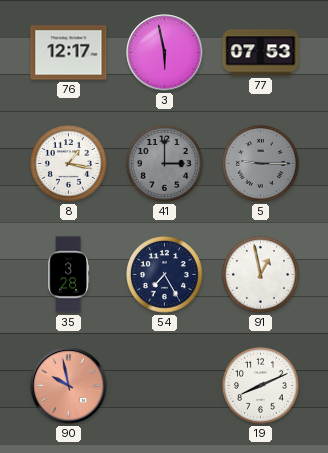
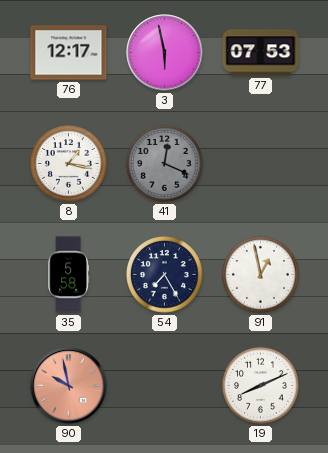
41: 3:00 -> 12:19 (165, 164)
5: 9:15 -> none (261, 164)
35: 3:28 -> 5:58 (69, 275)
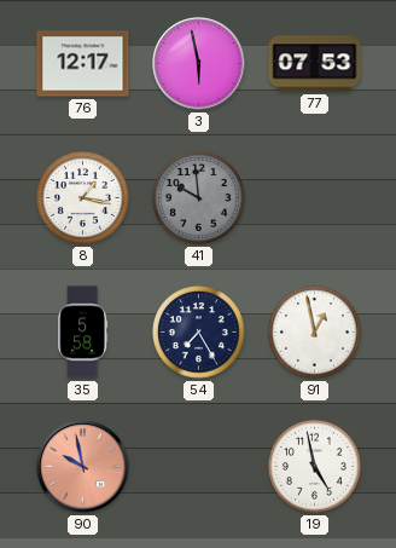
41: 12:19 -> 9:59 (199, 198)
19: 8:11 -> 4:58 (315, 467)
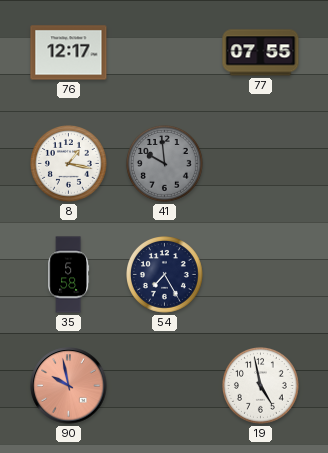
3: 5:58 -> none (199, 64)
77: 07:53 -> 07:55 (261, 53)
91: 12:58 -> none (315, 333)
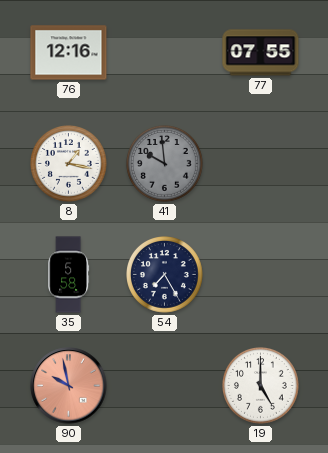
76: 12:17 -> 12:16 (69, 53)
19: 4:58 -> 5:00 (261, 386)
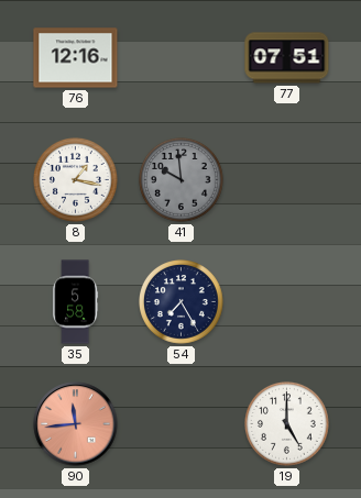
77: 07:55 -> 07:51 (287, 58)
90: 9:58 -> 11:44 (76, 424)
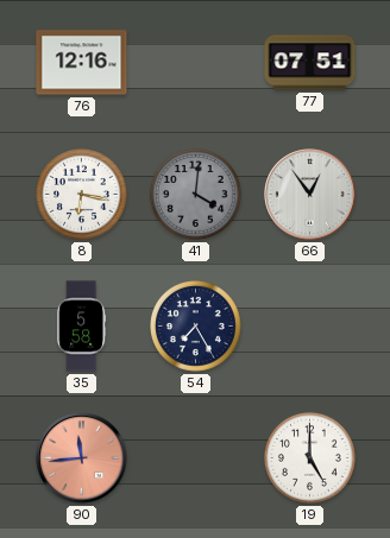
8: 1:17 -> 6:17 (82, 195)
41: 9:59 -> 4:01 (196, 195)
66: none -> 12:54 (310, 195)
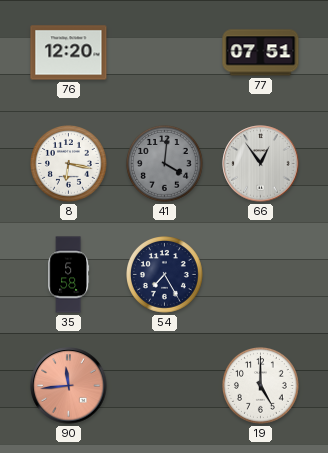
76: 12:16 -> 12:20 (69, 53)
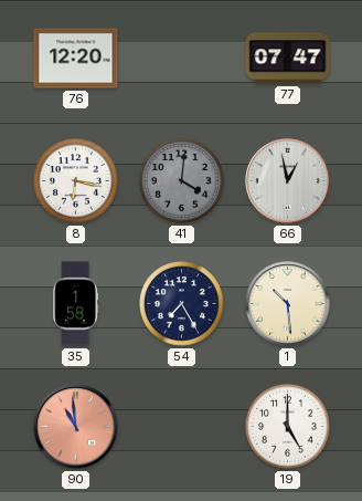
77: 07:51 -> 07:47 (288, 59)
66: 12:54 -> 12:58 (288, 181)
35: 5:58 -> 1:58 (76, 304)
1: none -> 10:29 (288, 304)
90: 11:44 -> 10:59 (76, 427)
